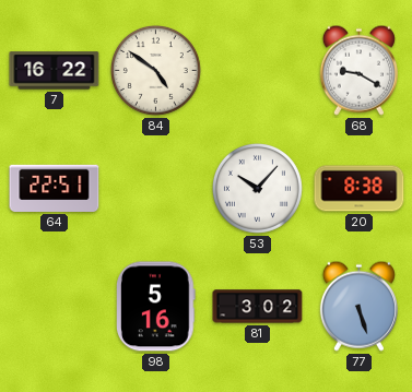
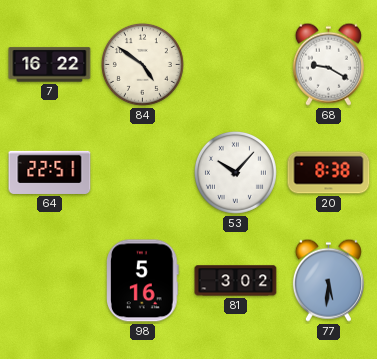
77: 5:27 -> 5:31 (328, 280)
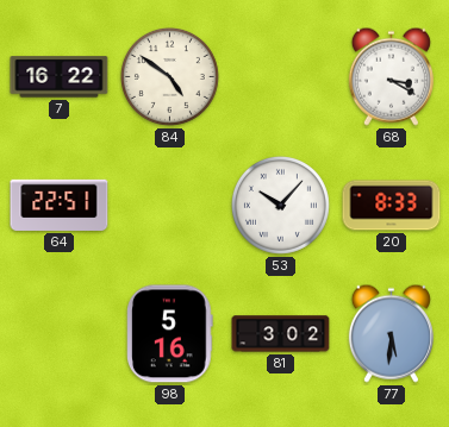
68: 9:20 -> 3:20 (391, 76)
20: 8:38 -> 8:33 (392, 206)
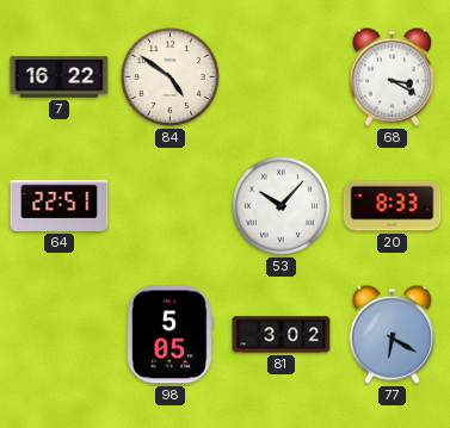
98: 5:16 -> 5:05 (171, 335)
77: 5:31 -> 6:20 (392, 334)
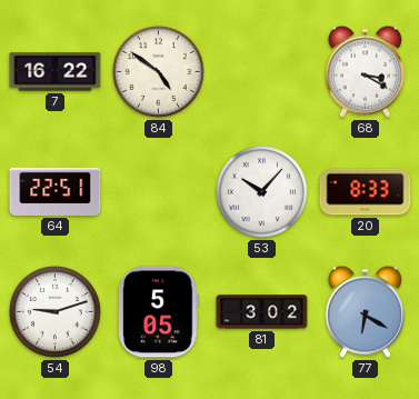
54: none -> 9:12 (54, 311)
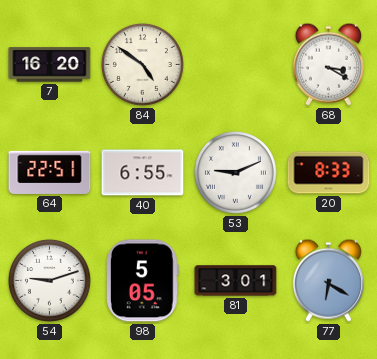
7: 16:22 -> 16:20 (50, 65)
40: none -> 6:55 (143, 173)
53: 10:07 -> 9:11 (235, 172)
81: 3:02 -> 3:01 (236, 281)
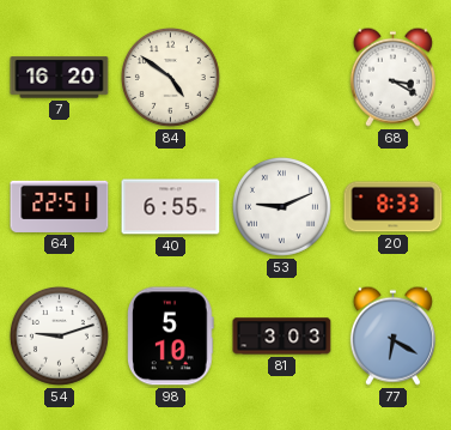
98: 5:05 -> 5:10 (171, 337)
81: 3:01 -> 3:03 (282, 337)
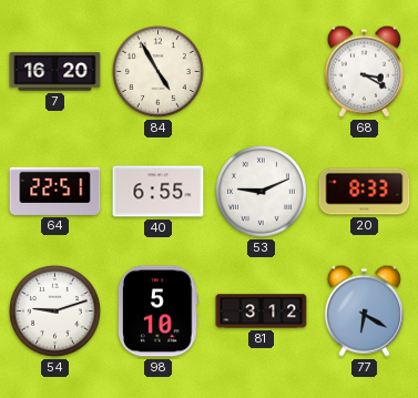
84: 4:51 -> 4:55 (157, 71)
81: 3:03 -> 3:12 (262, 312)
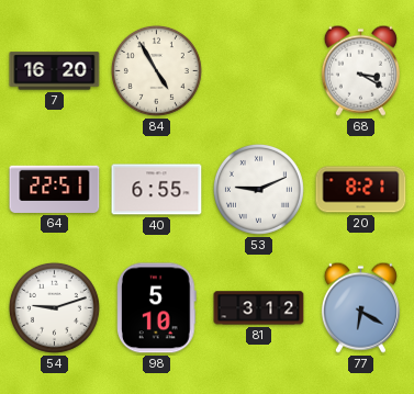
20: 8:33 -> 8:21 (361, 190)
